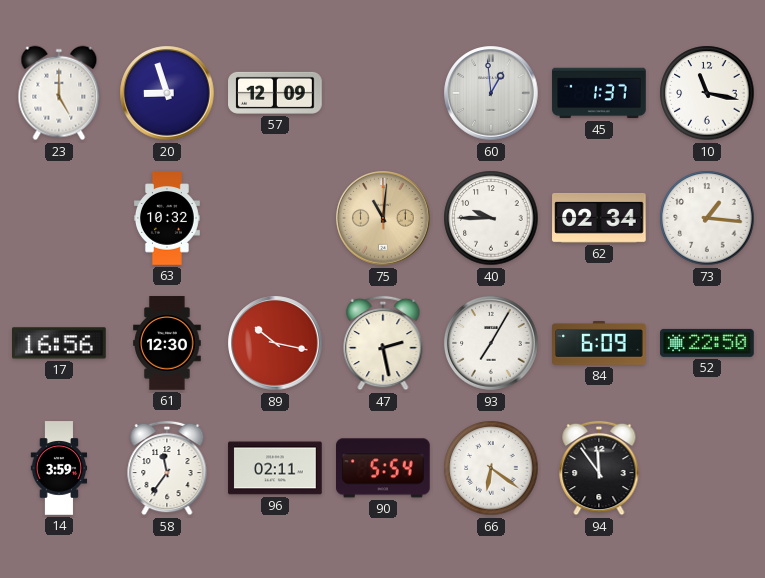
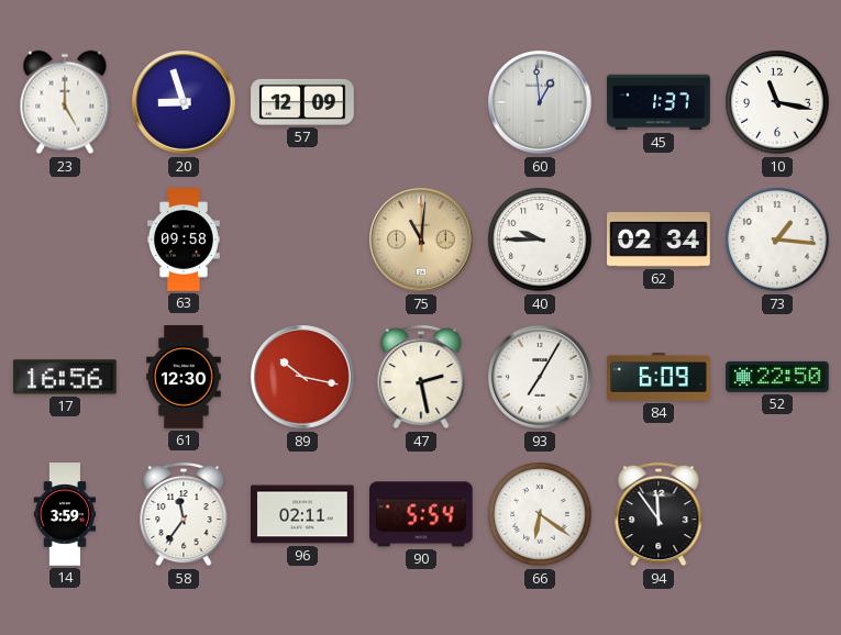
63: 10:32 -> 09:58 (184, 239)
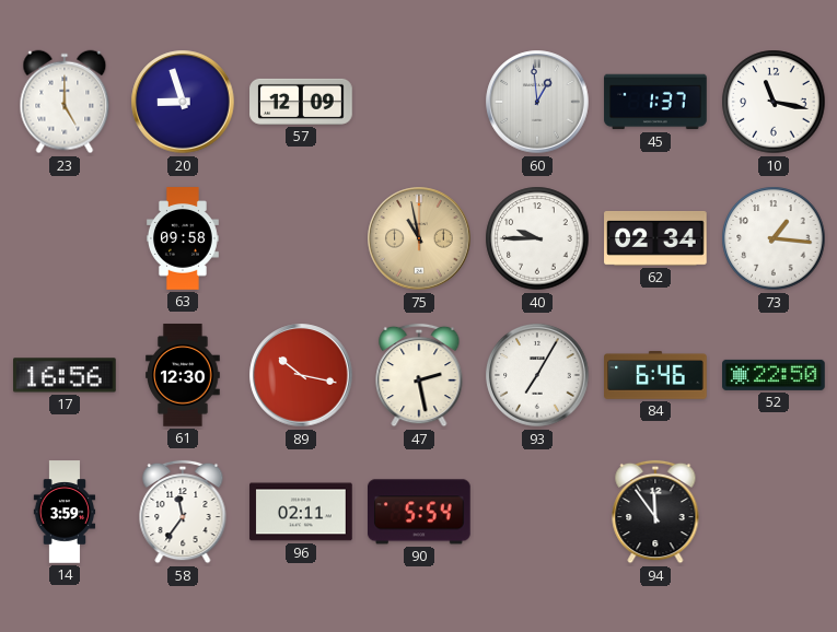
75: 11:01 -> 10:58 (419, 238)
84: 6:09 -> 6:46 (655, 376)
66: 6:21 -> none (540, 514)
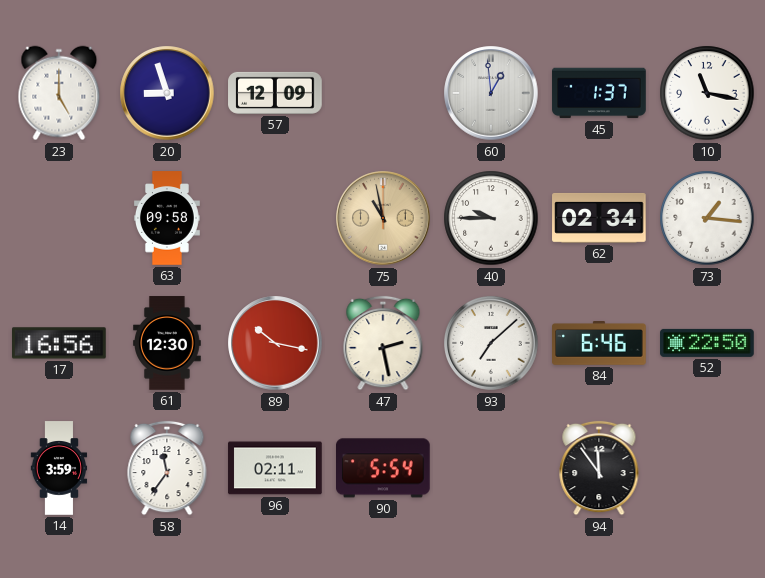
93: 7:05 -> 7:08 (491, 343)
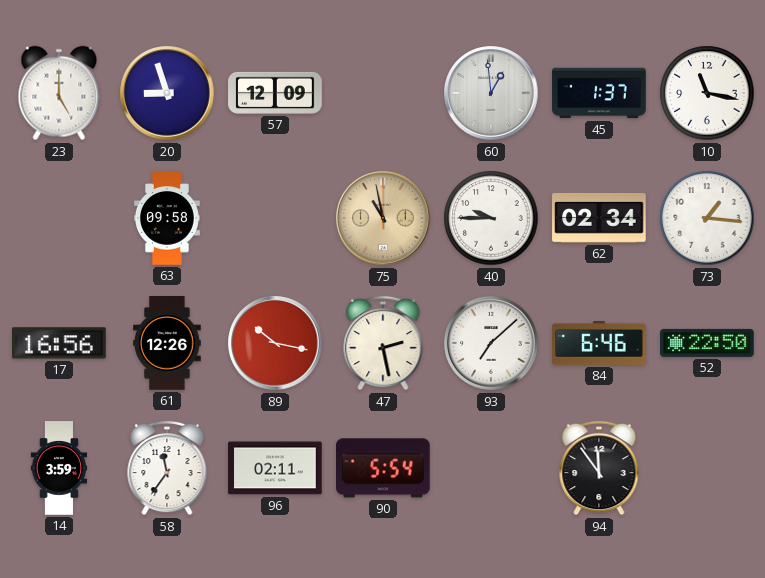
61: 12:30 -> 12:26 (168, 343)
